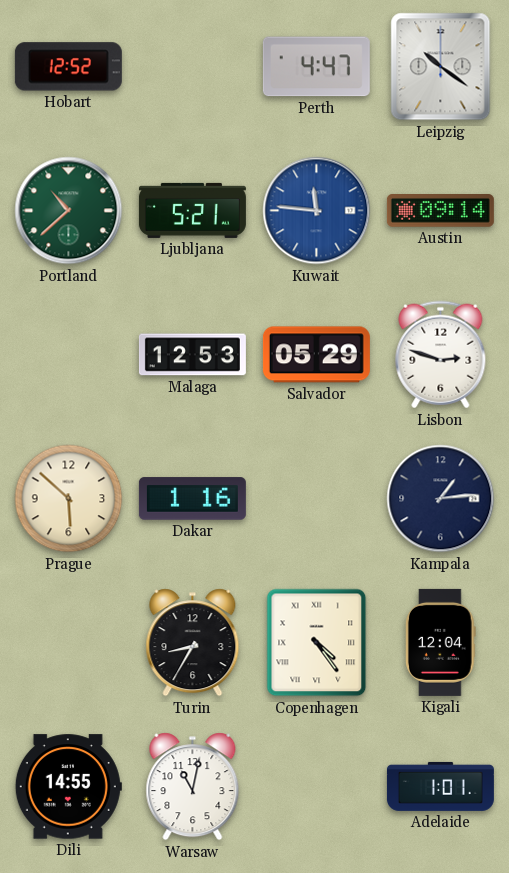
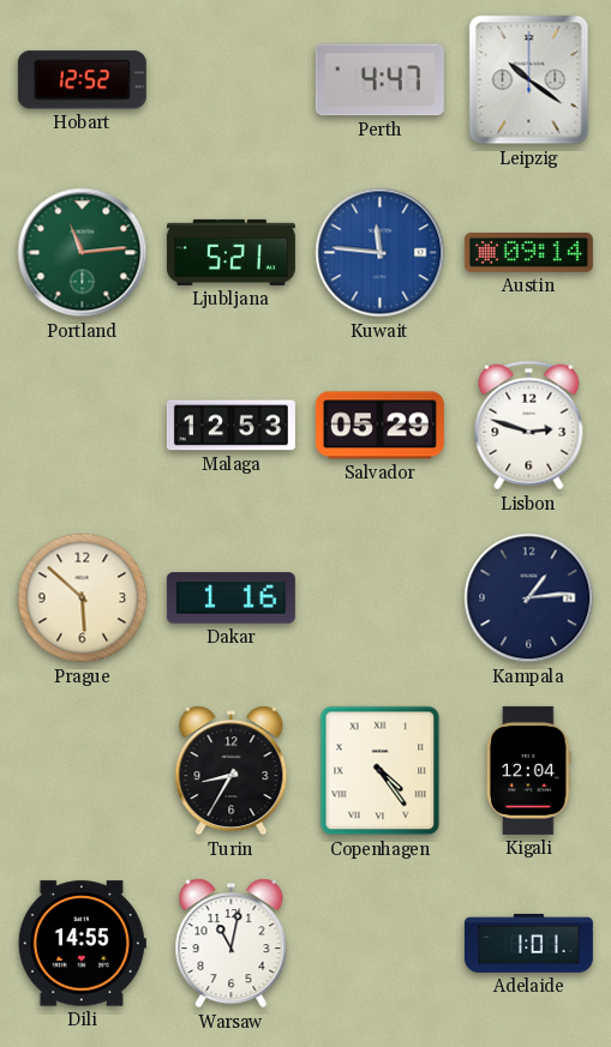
Portland: 10:38 -> 11:14 (83, 253)
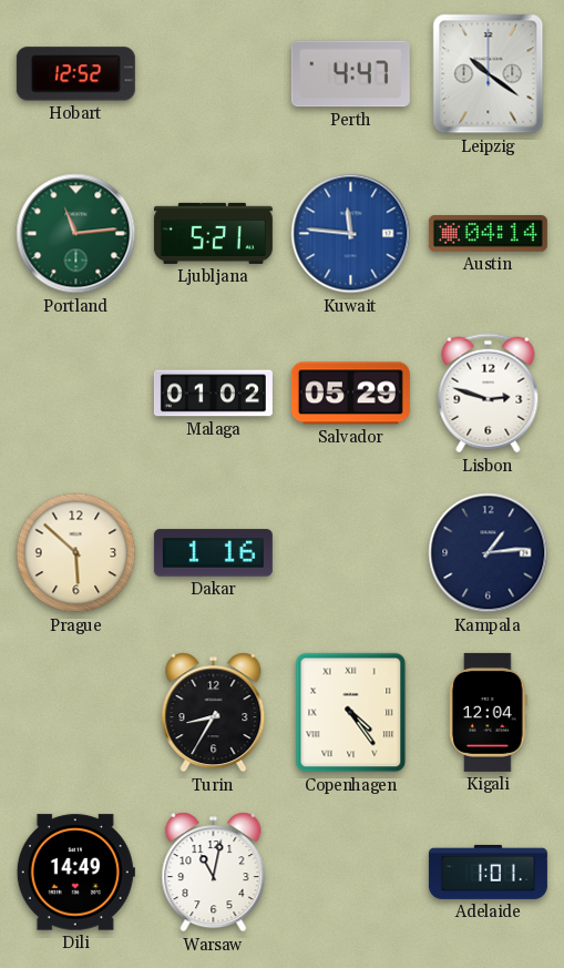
Austin: 09:14 -> 04:14 (488, 234)
Malaga: 12:53 -> 01:02 (213, 394)
Dili: 14:55 -> 14:49 (75, 873)
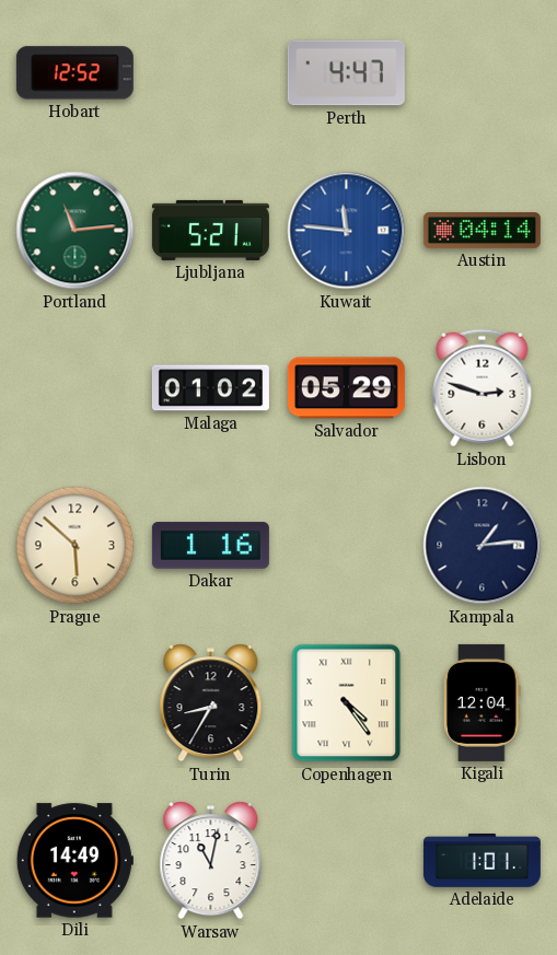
Leipzig: 10:21 -> none (489, 74)
